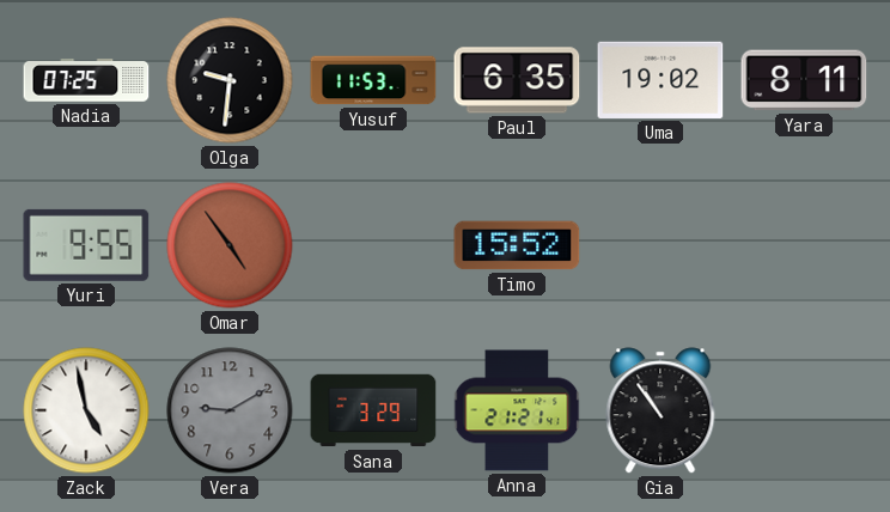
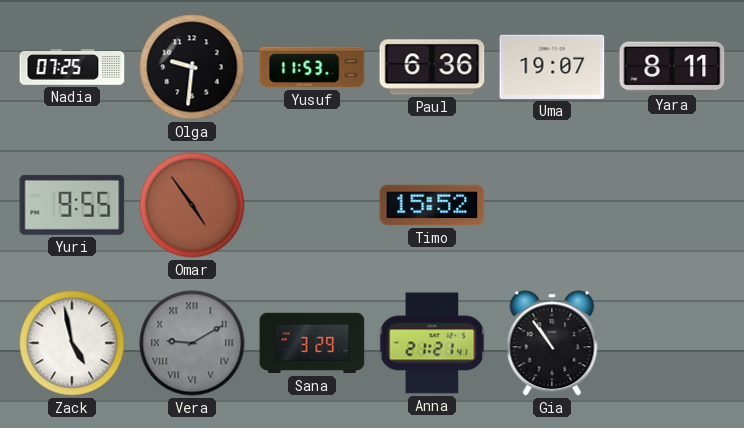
Paul: 6:35 -> 6:36 (432, 67)
Uma: 19:02 -> 19:07 (552, 67)
Vera numerals: Arabic -> Roman (192, 343)
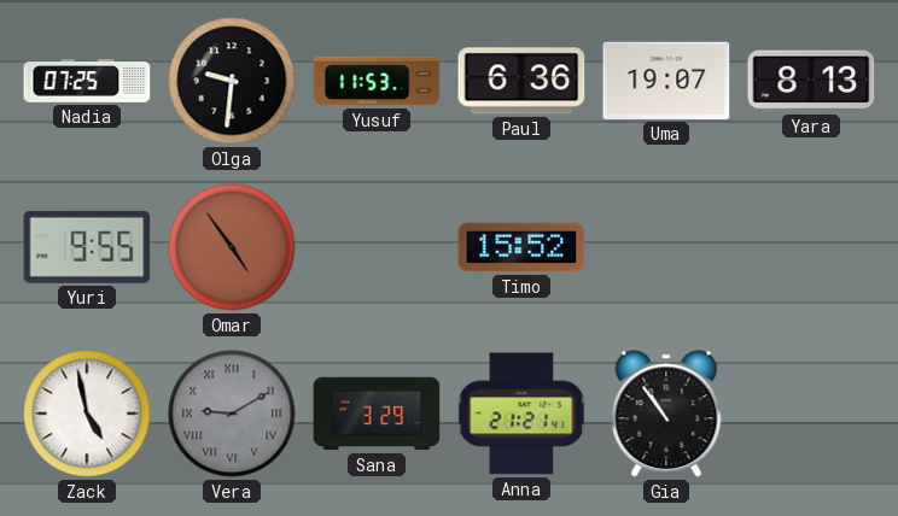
Yara: 8:11 -> 8:13 (811, 81)
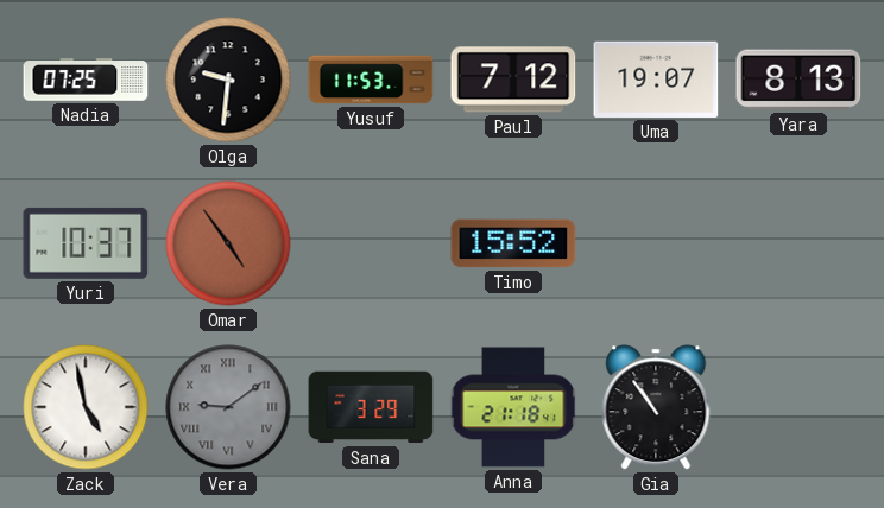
Paul: 6:36 -> 7:12 (513, 80)
Yuri: 9:55 -> 10:37 (86, 243)
Vera: 9:10 -> 9:09 (228, 407)
Anna: 21:21 -> 21:18 (513, 407)
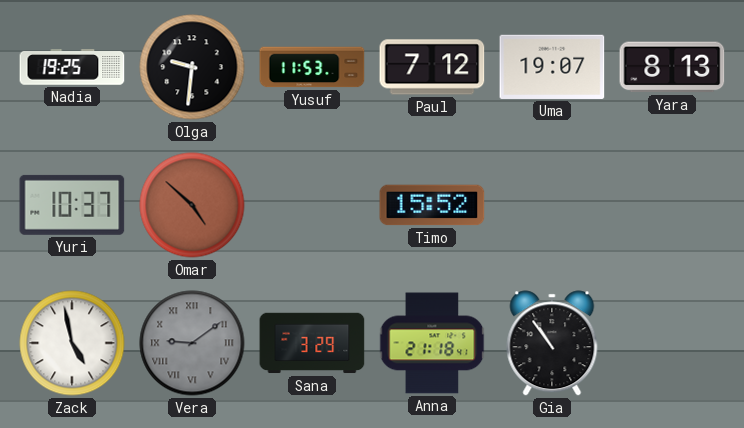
Nadia: 07:25 -> 19:25 (72, 67)
Omar: 4:54 -> 4:52 (192, 205)
